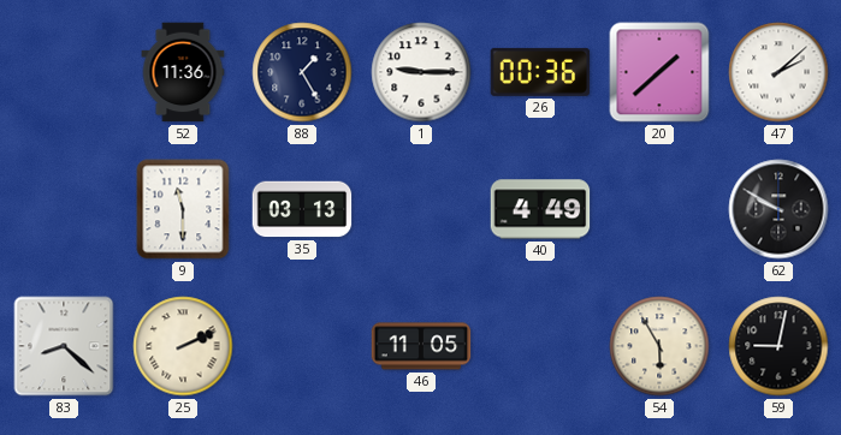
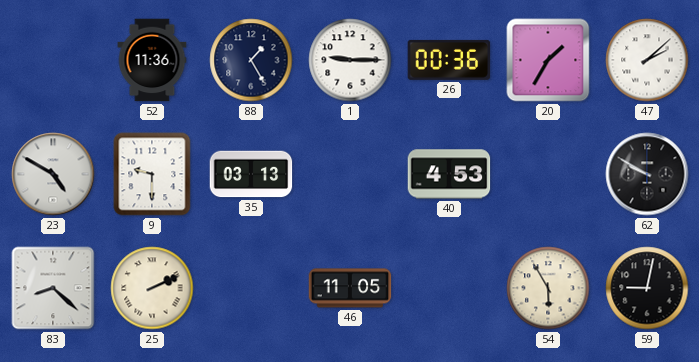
20: 1:38 -> 1:35 (548, 60)
23: none -> 4:50 (53, 174)
9: 11:30 -> 9:30 (152, 174)
40: 4:49 -> 4:53 (449, 174)
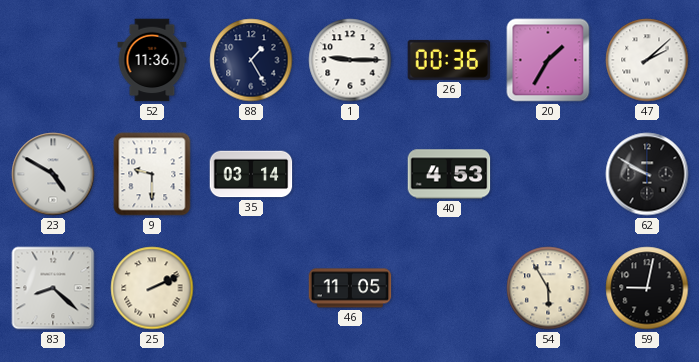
35: 03:13 -> 03:14 (251, 174)
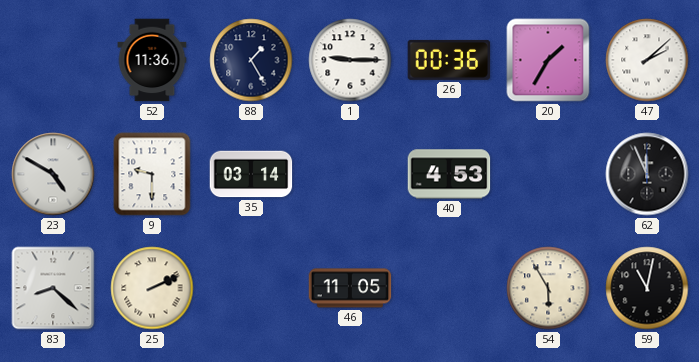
62: 9:50 -> 11:56 (647, 174)
59: 9:02 -> 11:02 (647, 288)
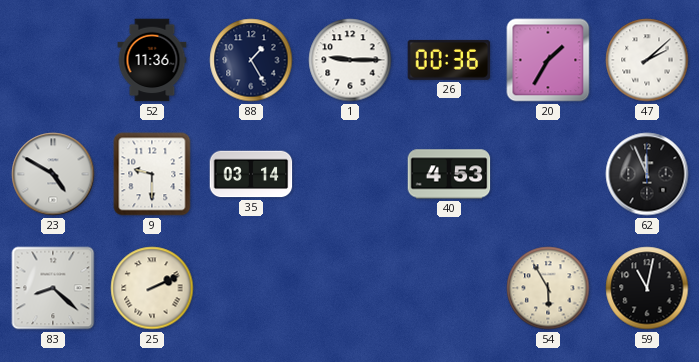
46: 11:05 -> none (350, 288)
